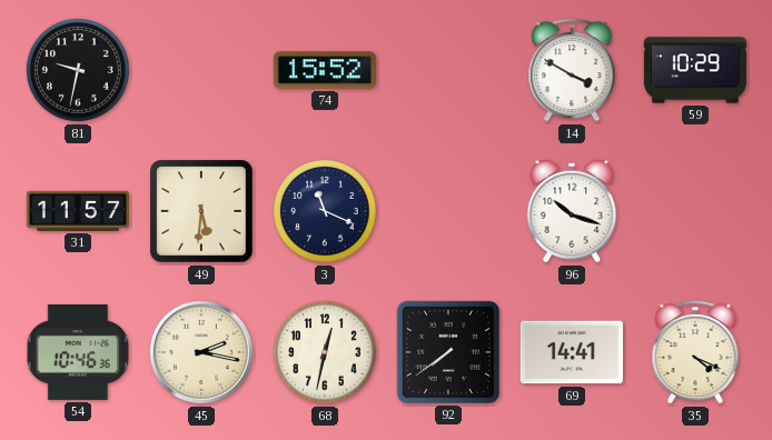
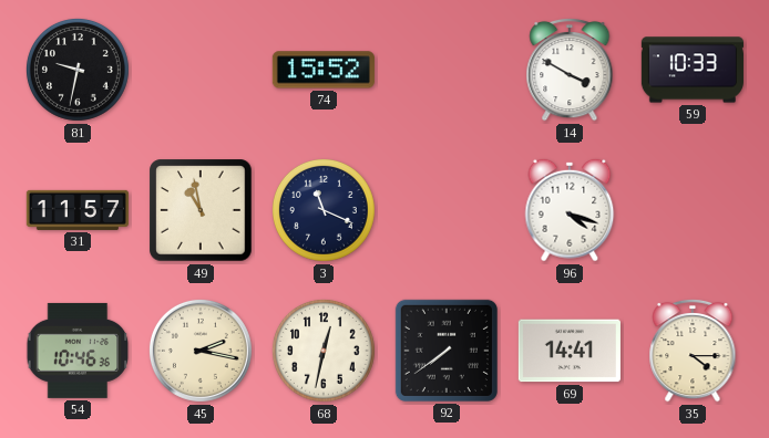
59: 10:29 -> 10:33 (693, 70)
49: 5:31 -> 10:58 (201, 210)
96: 10:18 -> 4:18 (570, 210)
35: 4:19 -> 4:15 (693, 351)
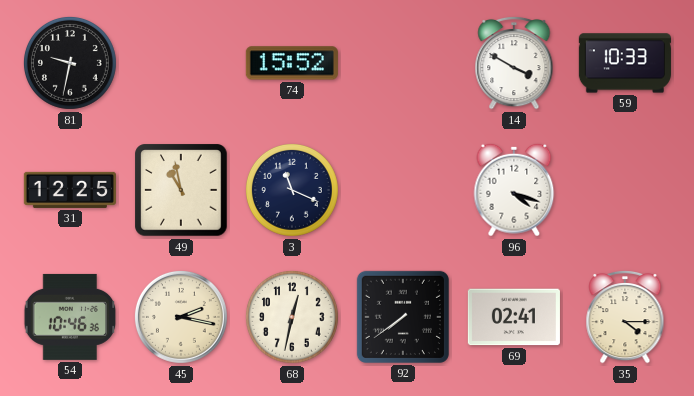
31: 11:57 -> 12:25 (70, 190)
69: 14:41 -> 02:41 (514, 317)
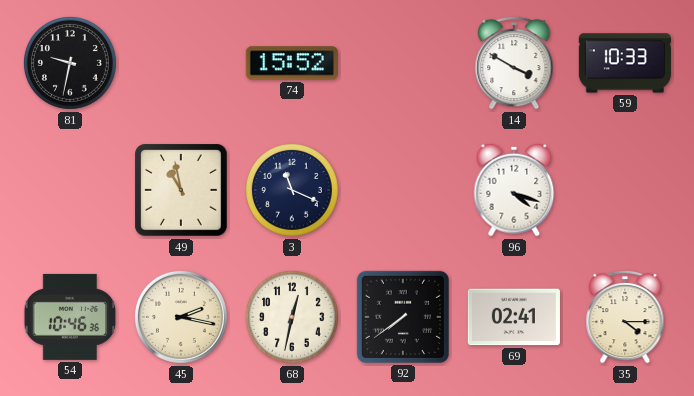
31: 12:25 -> none (70, 190)
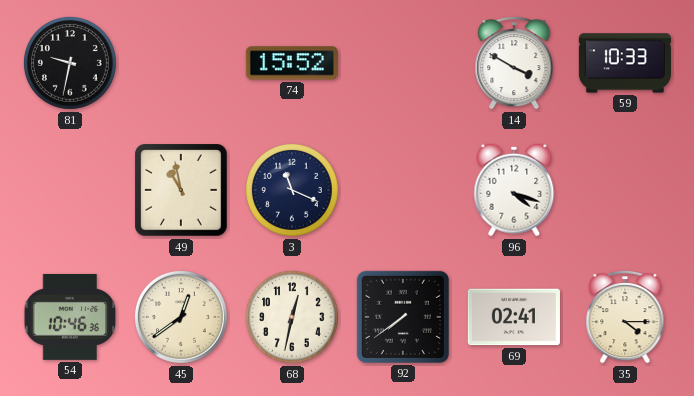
45: 2:17 -> 12:39 (181, 317)
